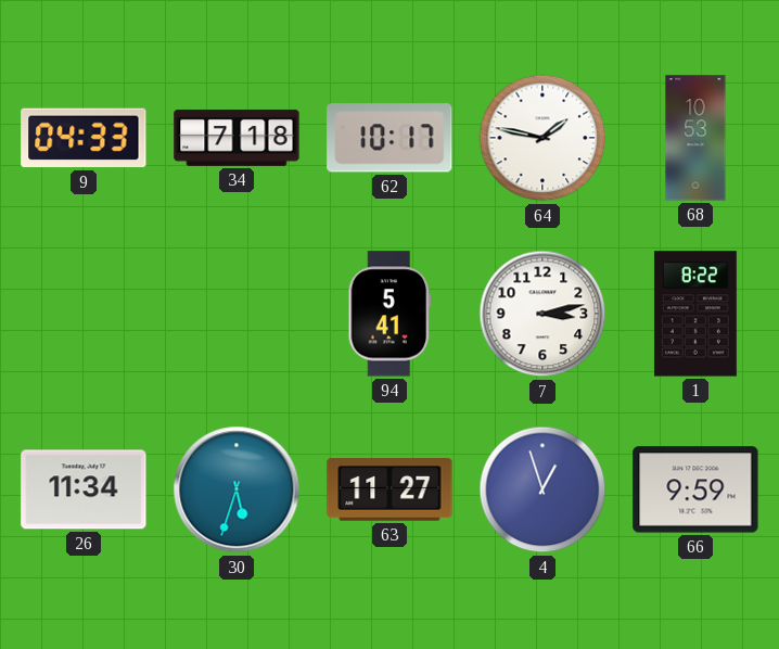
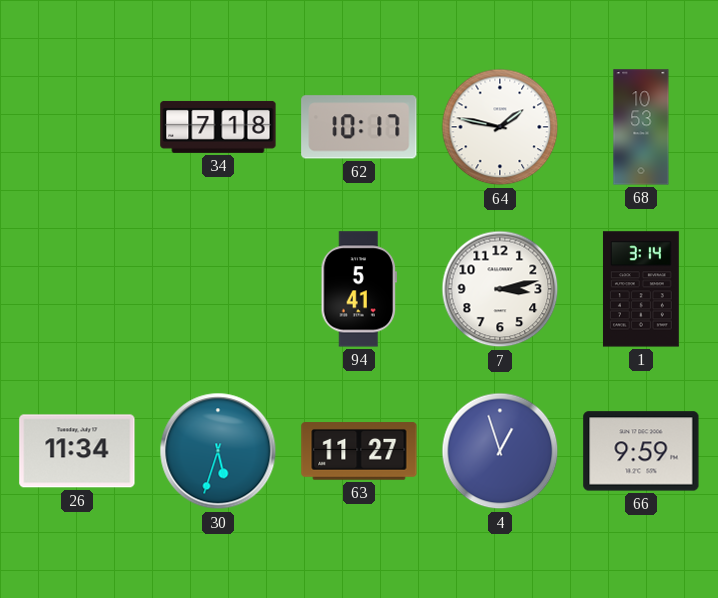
9: 04:33 -> none (84, 138)
1: 8:22 -> 3:14 (641, 289)
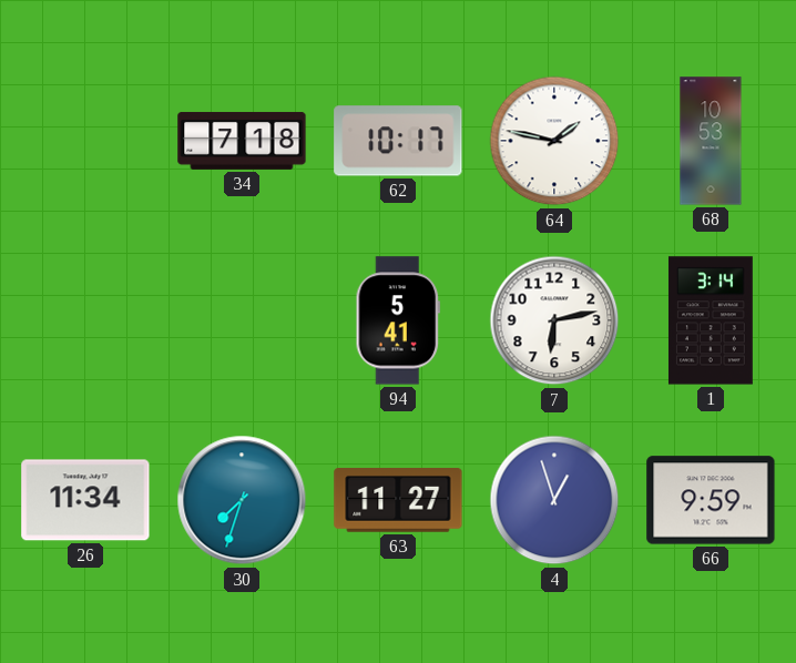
7: 3:13 -> 6:13 (554, 320)
30: 5:33 -> 7:33 (242, 500)
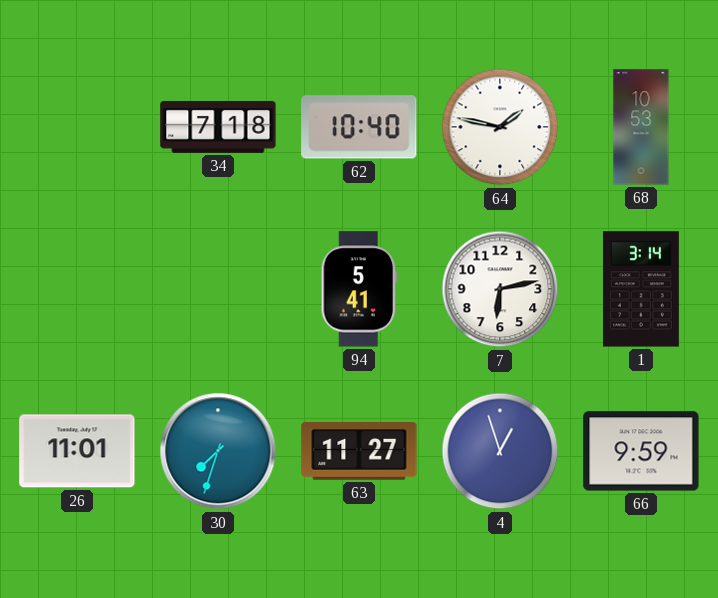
62: 10:17 -> 10:40 (359, 127)
26: 11:34 -> 11:01 (77, 451)
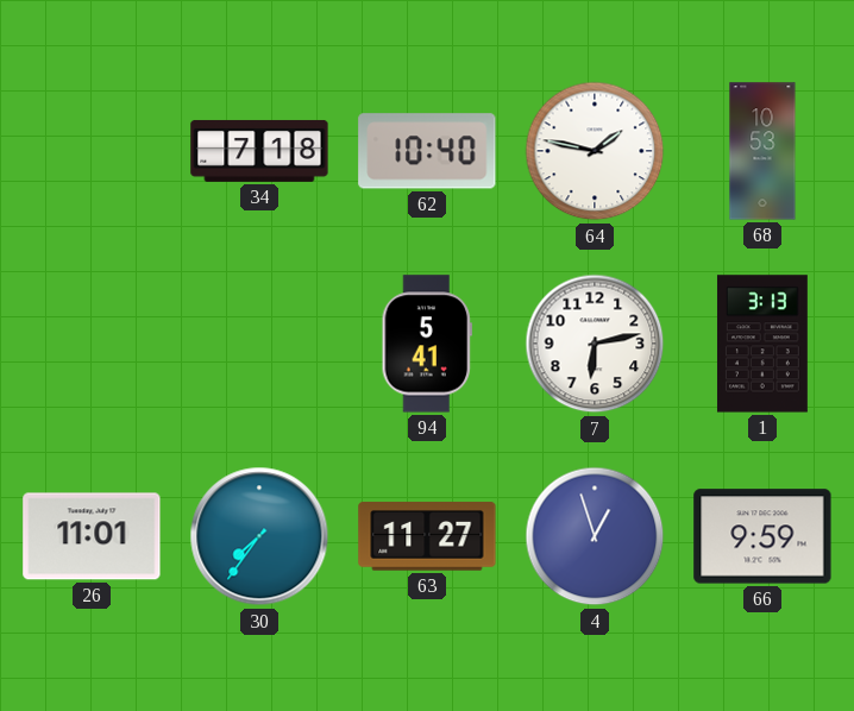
1: 3:14 -> 3:13 (762, 344)
30: 7:33 -> 7:36 (259, 536)
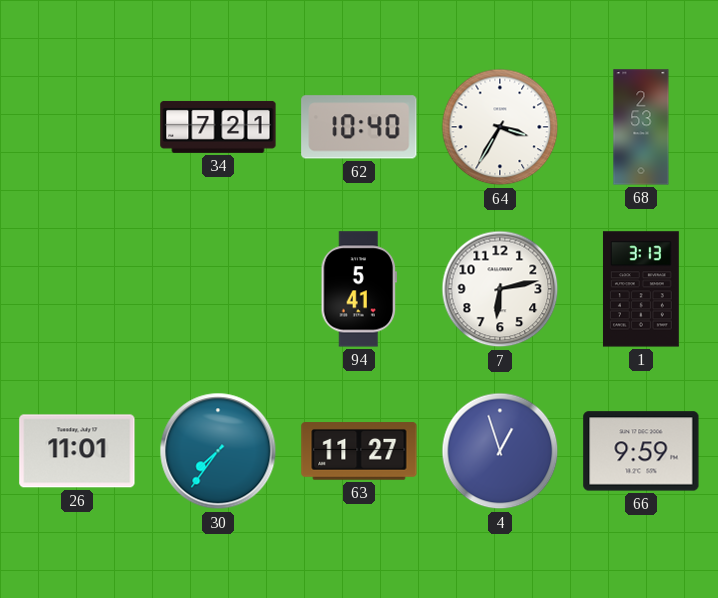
34: 7:18 -> 7:21 (218, 127)
64: 1:47 -> 3:35 (500, 127)
68: 10:53 -> 2:53 (641, 127)
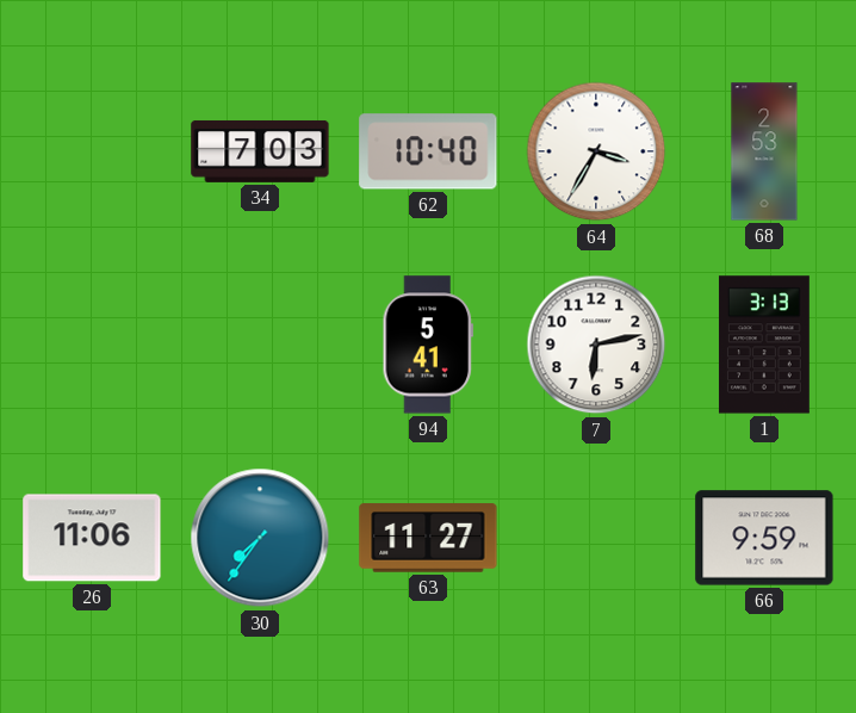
34: 7:21 -> 7:03 (260, 151)
26: 11:01 -> 11:06 (92, 538)
4: 12:57 -> none (500, 451)
